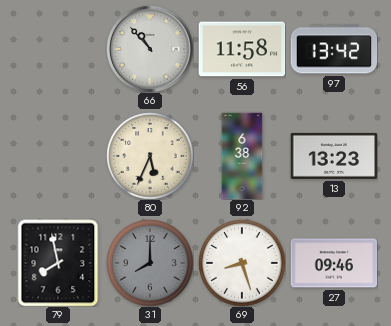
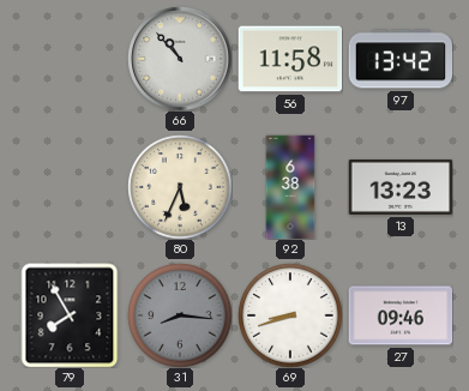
79: 7:58 -> 7:55 (70, 315)
31: 8:00 -> 8:16 (180, 315)
69: 8:27 -> 8:42 (290, 315)
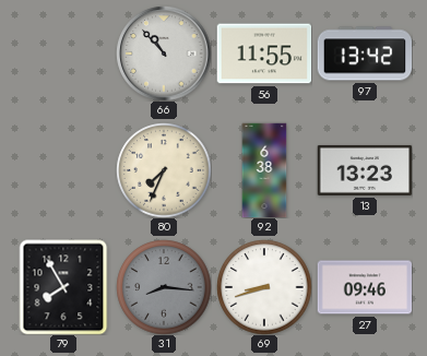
56: 11:58 -> 11:55 (264, 54)
80: 5:34 -> 7:34 (164, 170)
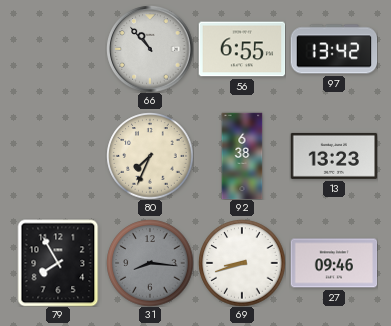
56: 11:55 -> 6:55 (242, 49)
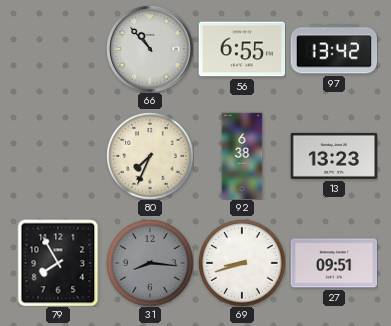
27: 09:46 -> 09:51 (334, 263)
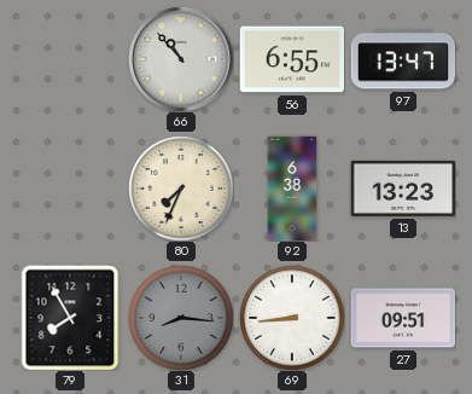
97: 13:42 -> 13:47 (403, 59)
69: 8:42 -> 8:44 (292, 318)
